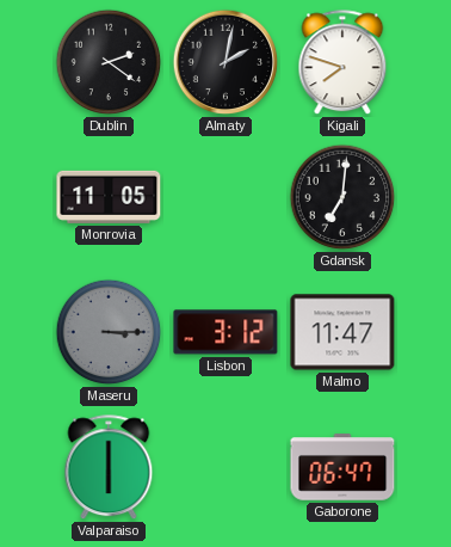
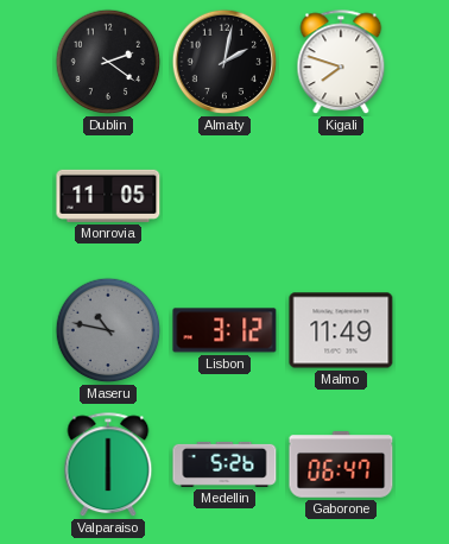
Gdansk: 7:01 -> none (342, 197)
Maseru: 3:15 -> 10:47 (108, 330)
Malmo: 11:47 -> 11:49 (341, 330)
Medellin: none -> 5:26 (224, 464)
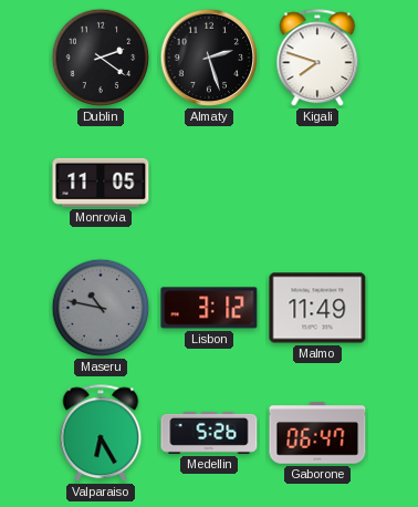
Almaty: 2:02 -> 2:27 (209, 58)
Valparaiso: 6:00 -> 6:25 (101, 434)
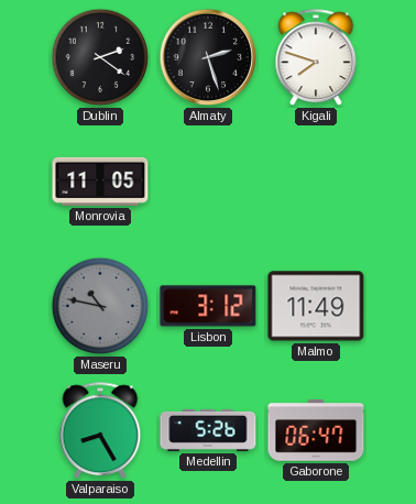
Valparaiso: 6:25 -> 8:25 (100, 431)
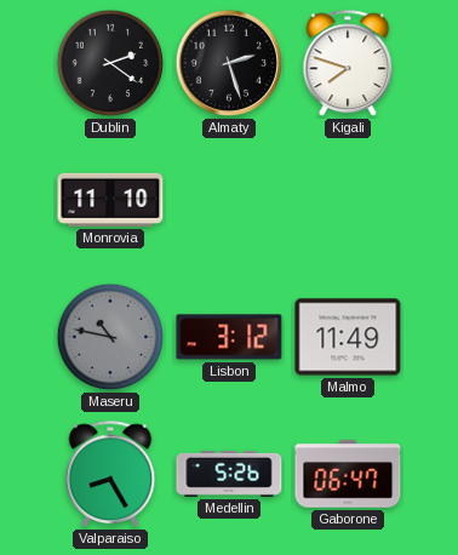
Monrovia: 11:05 -> 11:10 (110, 200)
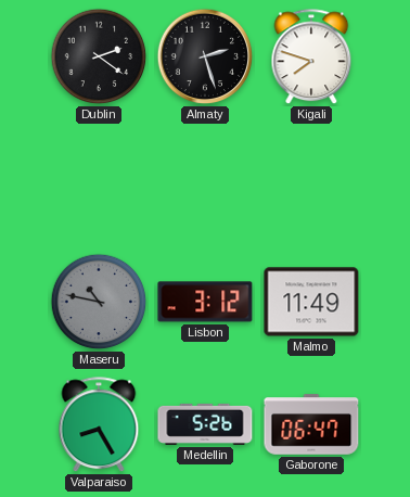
Monrovia: 11:10 -> none (110, 200)
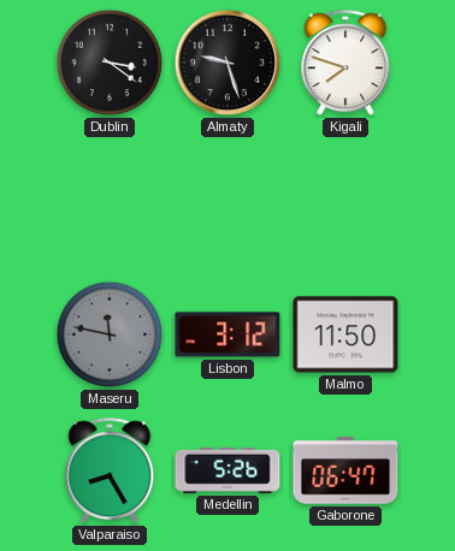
Dublin: 2:21 -> 3:21 (110, 63)
Almaty: 2:27 -> 9:27 (227, 63)
Maseru: 10:47 -> 11:47 (110, 334)
Malmo: 11:49 -> 11:50 (345, 334)
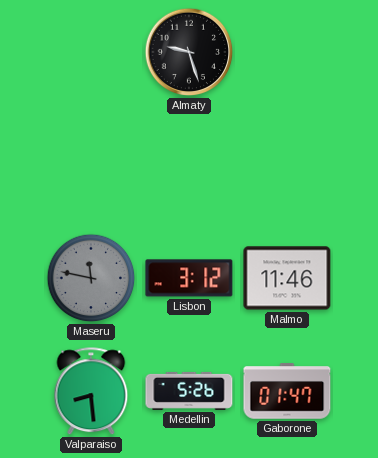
Dublin: 3:21 -> none (110, 63)
Kigali: 7:48 -> none (345, 64)
Malmo: 11:50 -> 11:46 (287, 278)
Valparaiso: 8:25 -> 8:29 (91, 392)
Gaborone: 06:47 -> 01:47 (287, 391)
